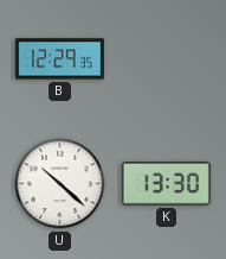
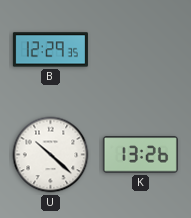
K: 13:30 -> 13:26 (140, 155)
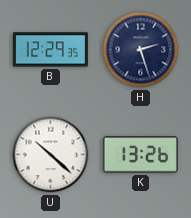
H: none -> 2:27 (141, 50)
